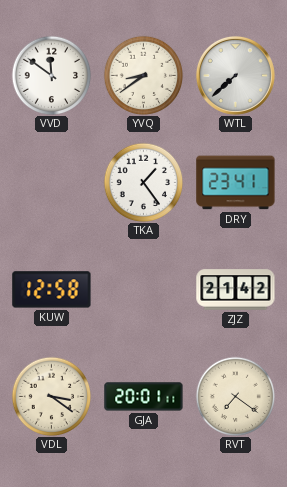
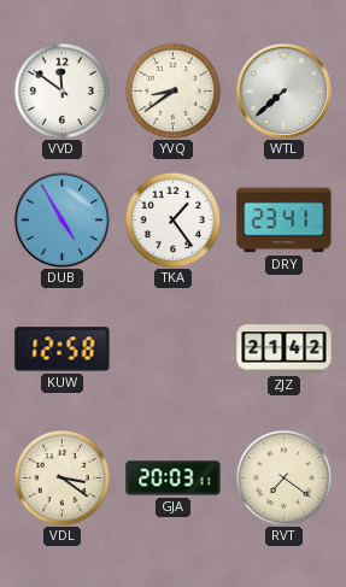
DUB: none -> 4:55 (61, 219)
GJA: 20:01 -> 20:03 (174, 479)
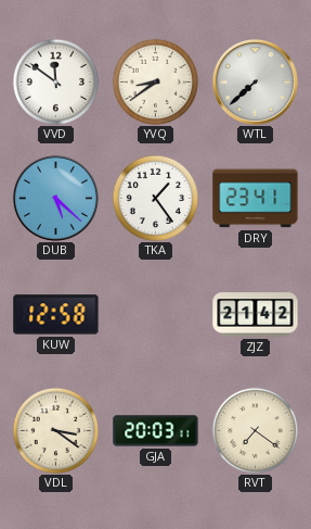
DUB: 4:55 -> 5:22 (55, 198)
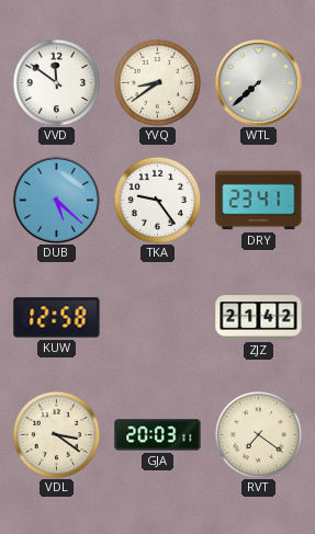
TKA: 1:24 -> 9:24 (157, 200)
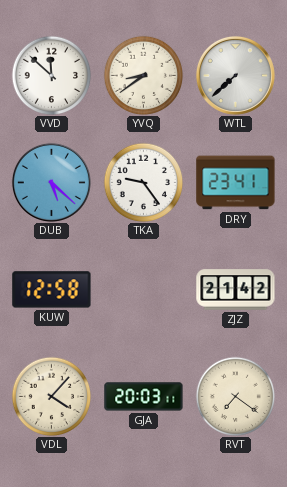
VVD: 11:51 -> 11:52 (51, 75)
VDL: 3:21 -> 4:07 (51, 396)
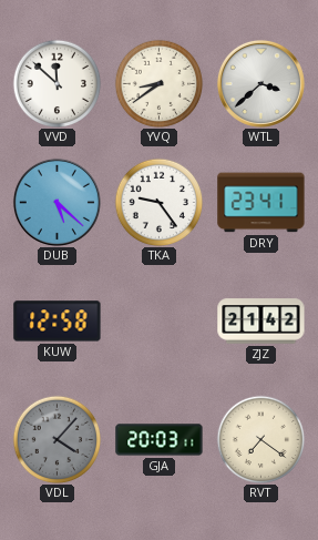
WTL: 7:38 -> 3:38 (260, 83)
VDL dial: cream -> grey (57, 439)
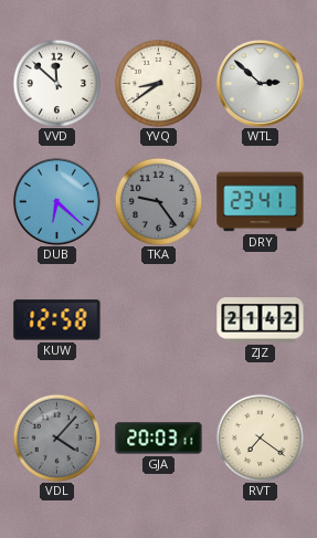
WTL: 3:38 -> 2:52 (260, 83)
DUB: 5:22 -> 6:22 (56, 201)
TKA dial: white -> grey (158, 201)
